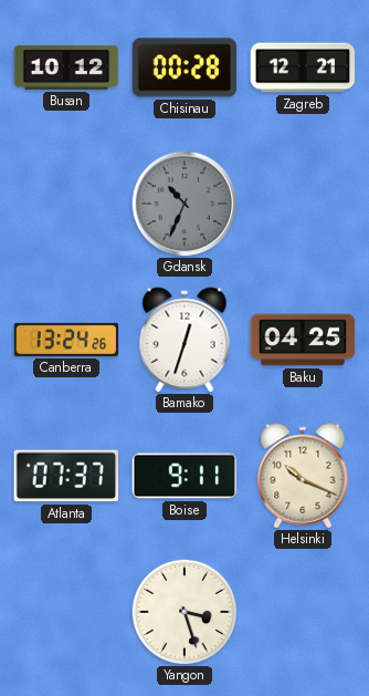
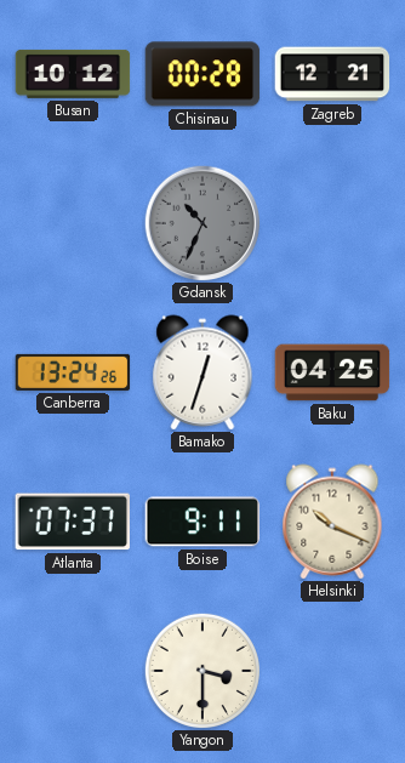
Yangon: 3:27 -> 3:30 (201, 670)
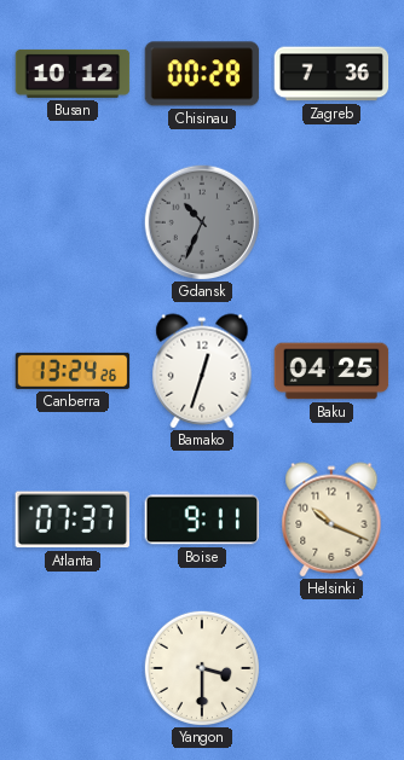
Zagreb: 12:21 -> 7:36 (331, 74)
